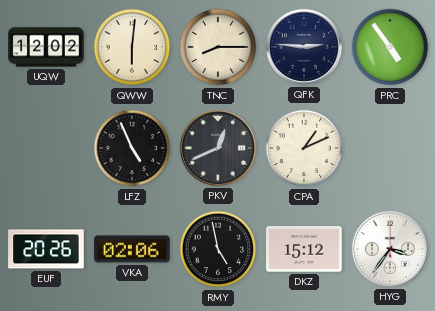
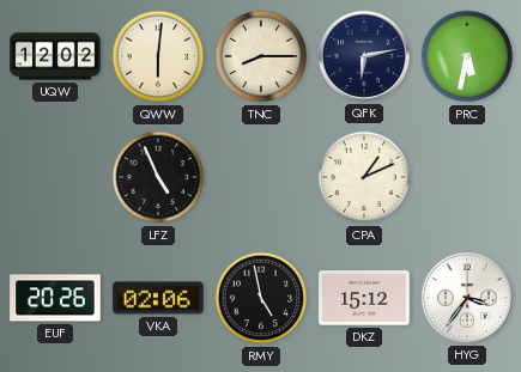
QFK: 2:46 -> 6:13 (364, 56)
PRC: 4:54 -> 5:32 (467, 56)
PKV: 12:41 -> none (218, 148)
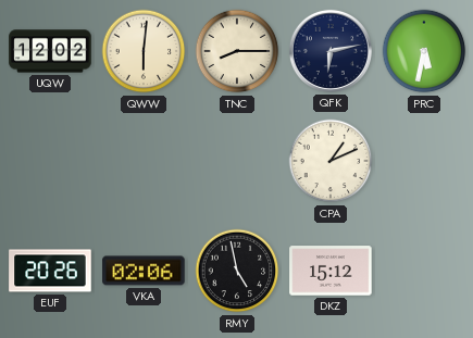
LFZ: 4:56 -> none (158, 177)
HYG: 3:36 -> none (467, 298)
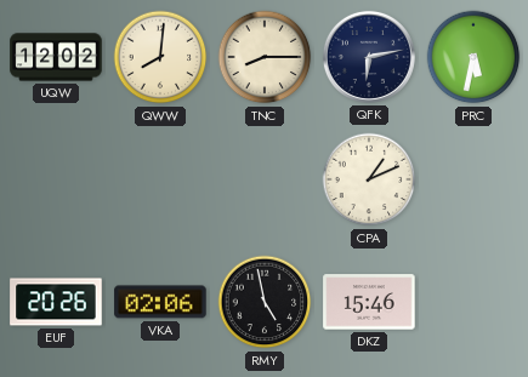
QWW: 6:01 -> 8:01 (160, 57)
DKZ: 15:12 -> 15:46 (369, 302)
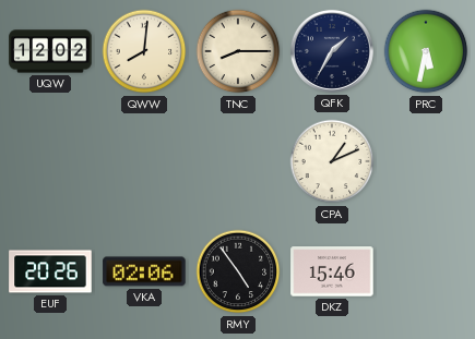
QFK: 6:13 -> 1:35 (332, 51)
RMY: 4:58 -> 4:54 (238, 271)
